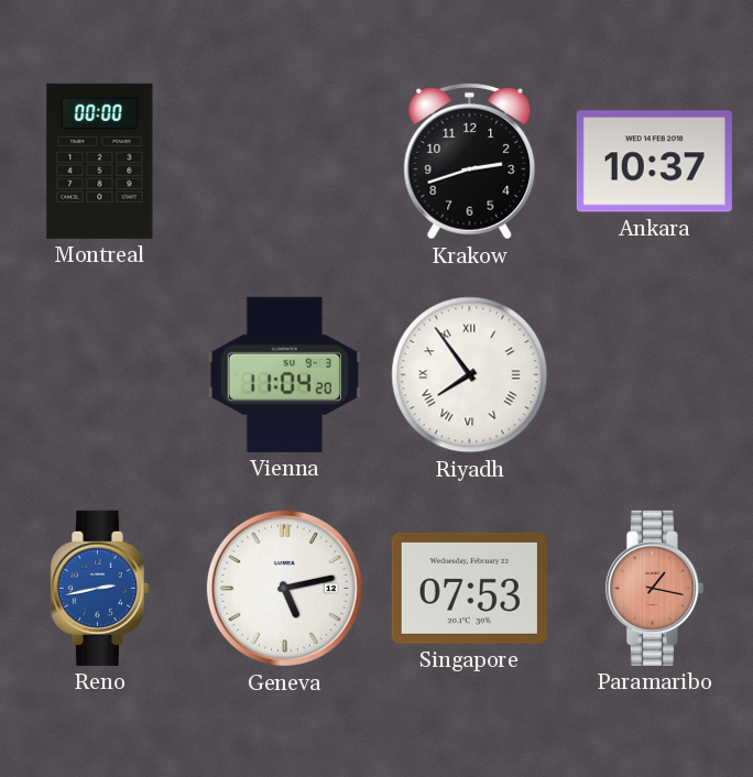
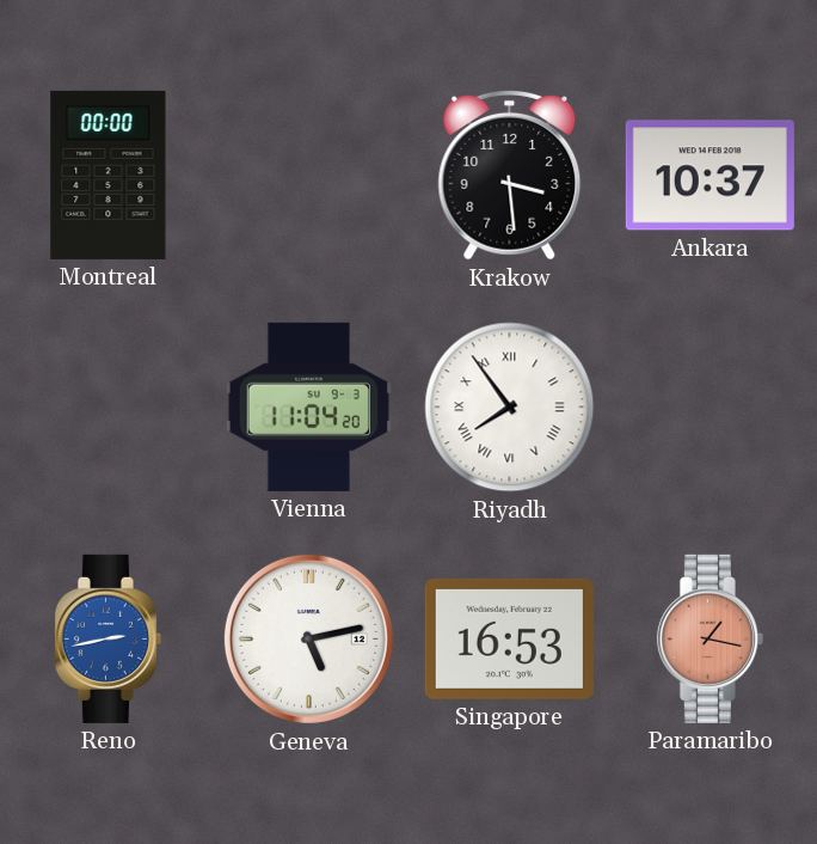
Krakow: 2:42 -> 3:29 (510, 175)
Singapore: 07:53 -> 16:53 (509, 638)
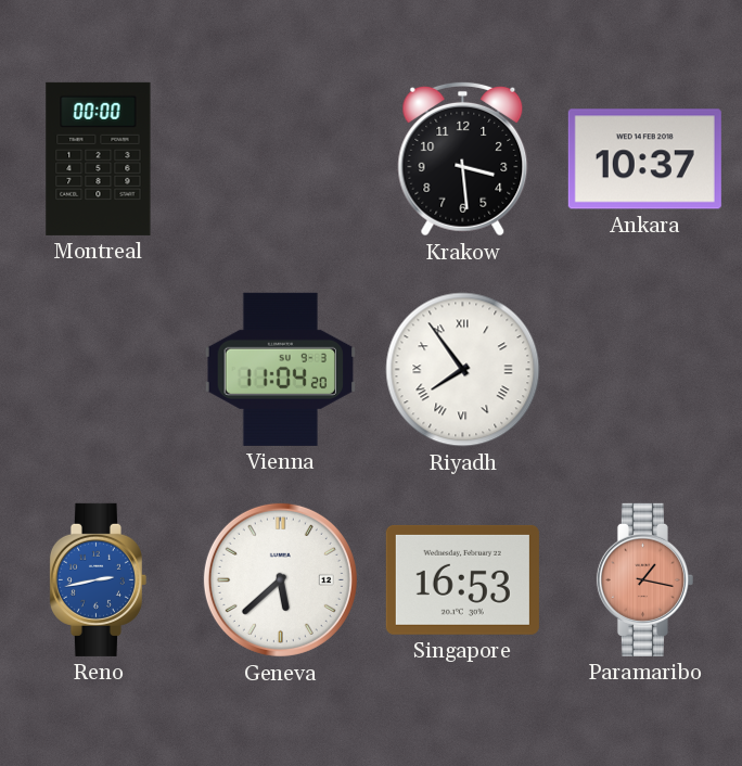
Geneva: 5:13 -> 5:38 (280, 579)
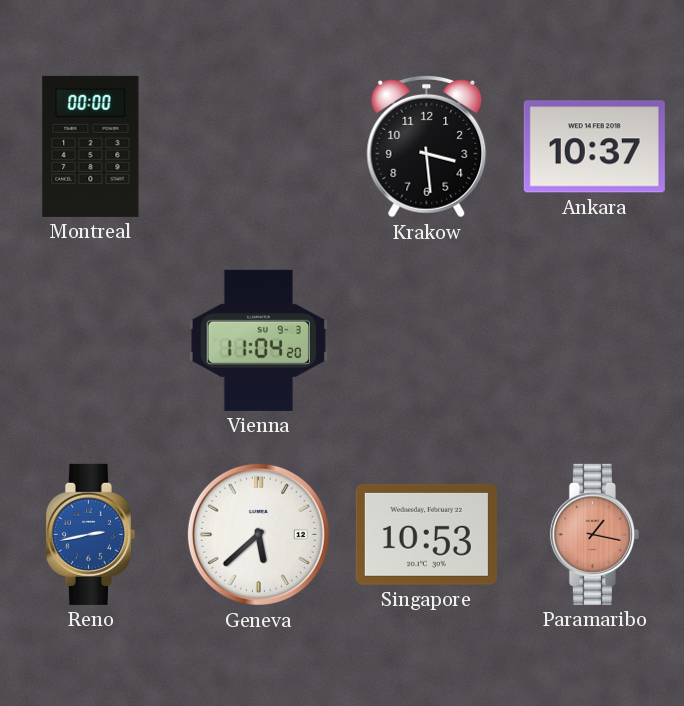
Riyadh: 7:54 -> none (463, 370)
Singapore: 16:53 -> 10:53 (426, 534)
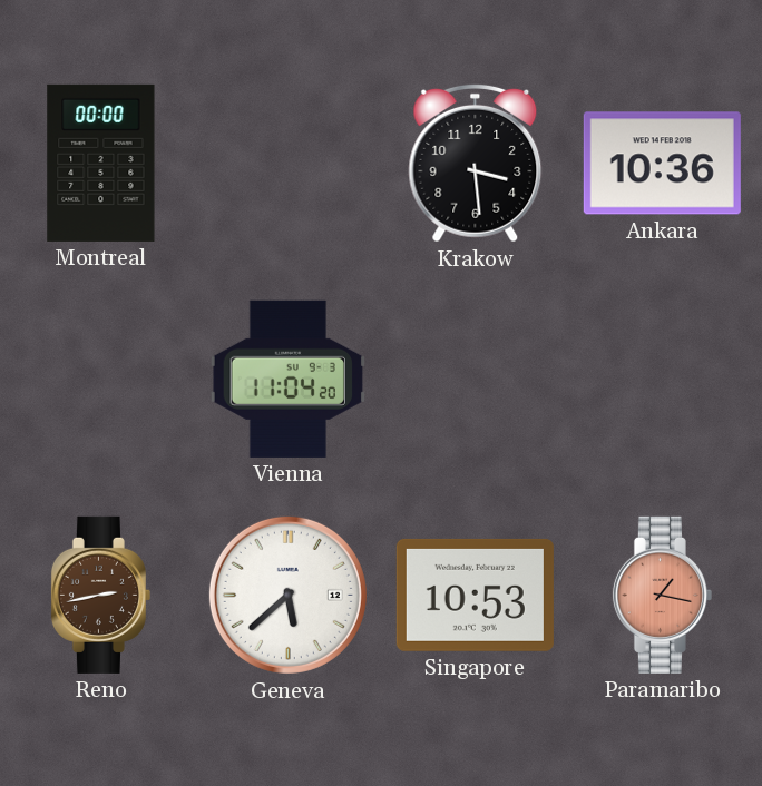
Ankara: 10:37 -> 10:36 (662, 164)
Reno dial: blue -> brown (100, 595)
